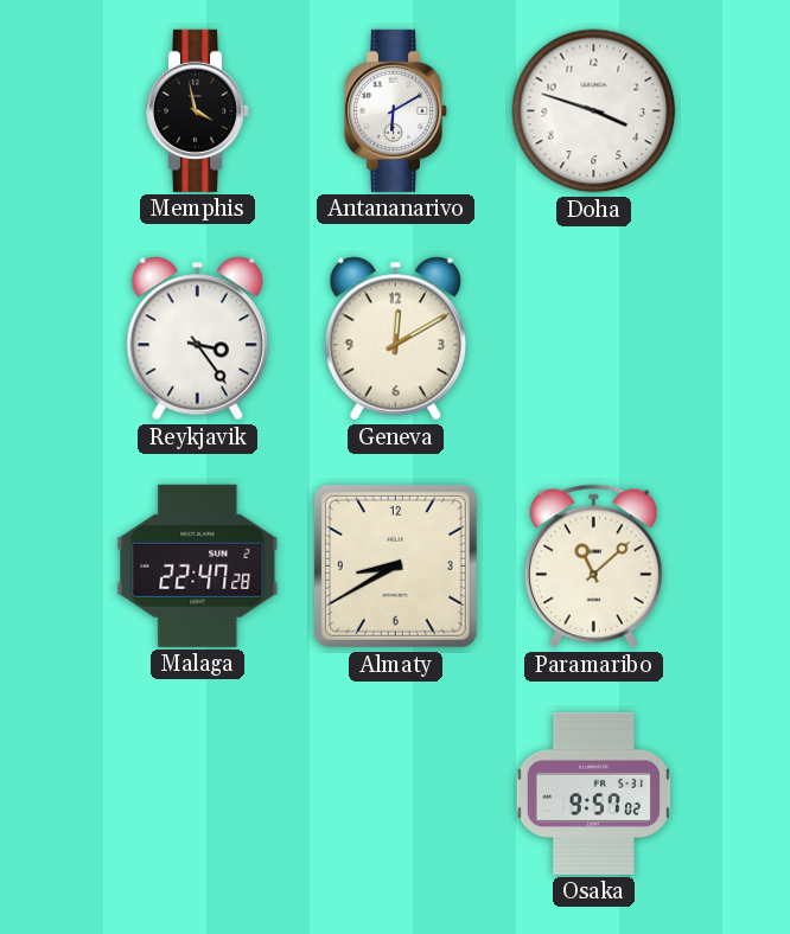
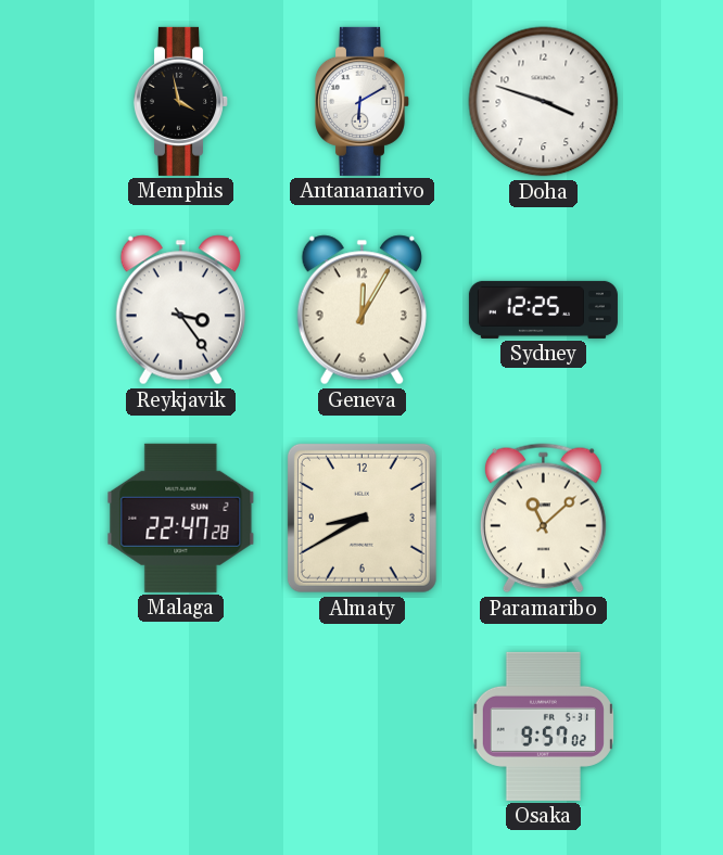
Geneva: 12:10 -> 12:05 (361, 310)
Sydney: none -> 12:25 (543, 309)
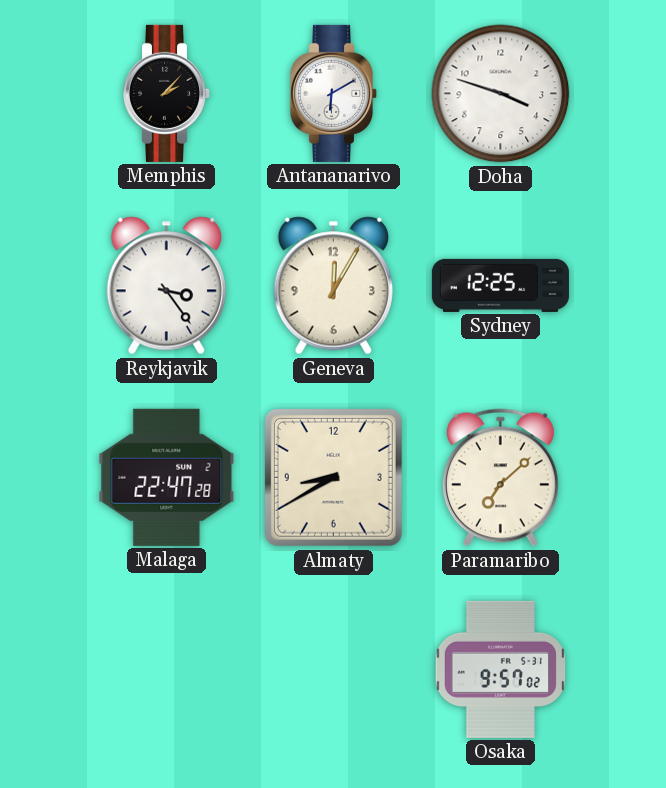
Memphis: 3:58 -> 2:07 (166, 93)
Paramaribo: 11:08 -> 7:08 (500, 478)
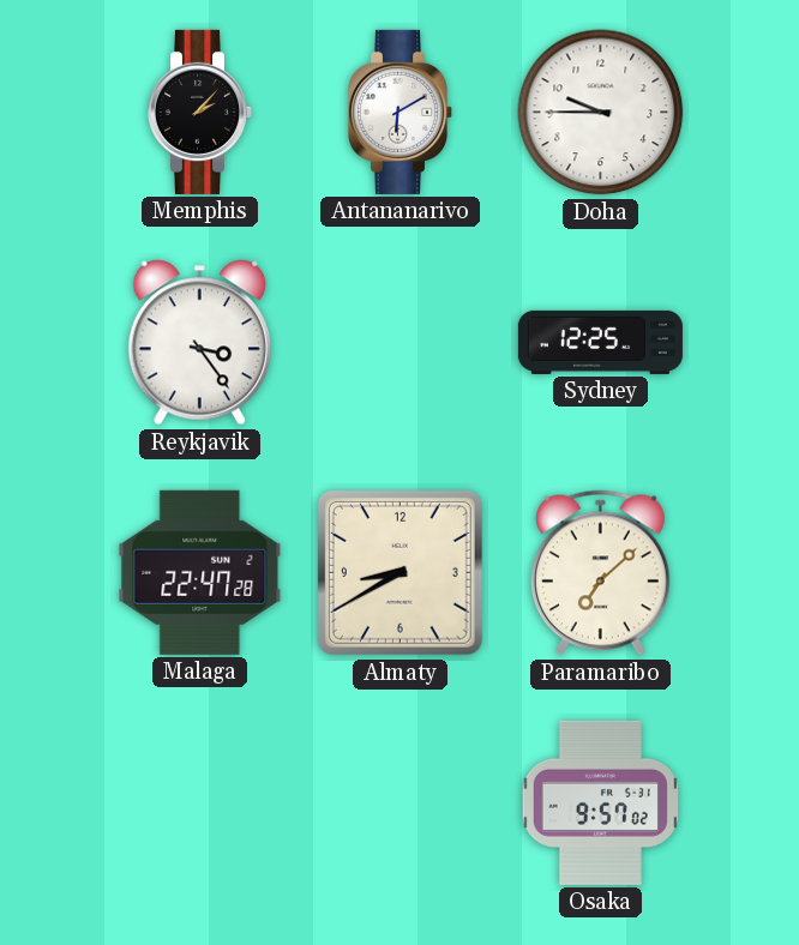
Doha: 3:48 -> 9:45 (601, 113)
Geneva: 12:05 -> none (333, 286)
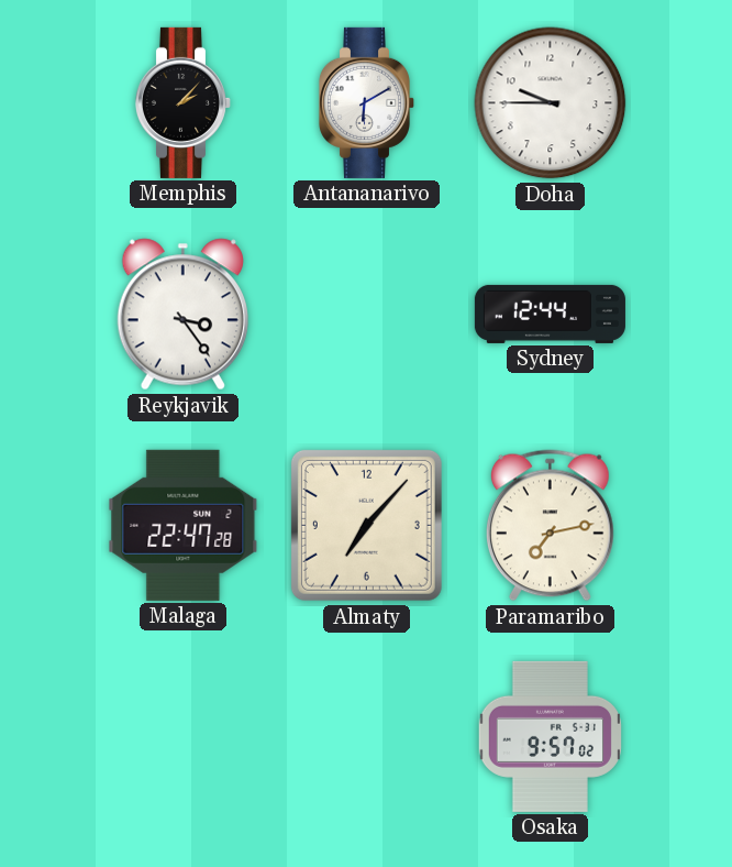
Sydney: 12:25 -> 12:44 (550, 314)
Almaty: 8:40 -> 7:07 (366, 525)
Paramaribo: 7:08 -> 7:13 (550, 526)
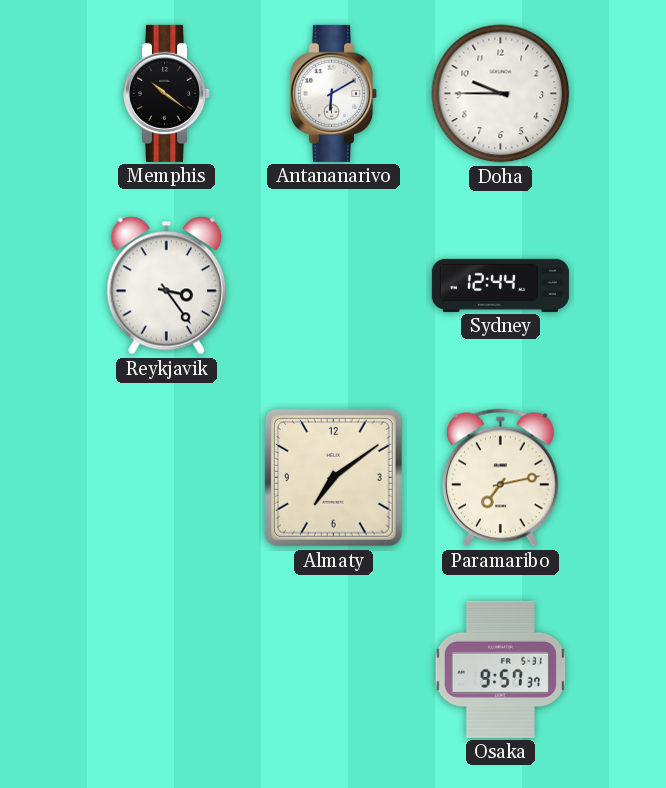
Memphis: 2:07 -> 10:21 (166, 93)
Malaga: 22:47 -> none (184, 525)
Almaty: 7:07 -> 7:09 (333, 477)
Osaka: 9:57:02 -> 9:57:37 (500, 669)
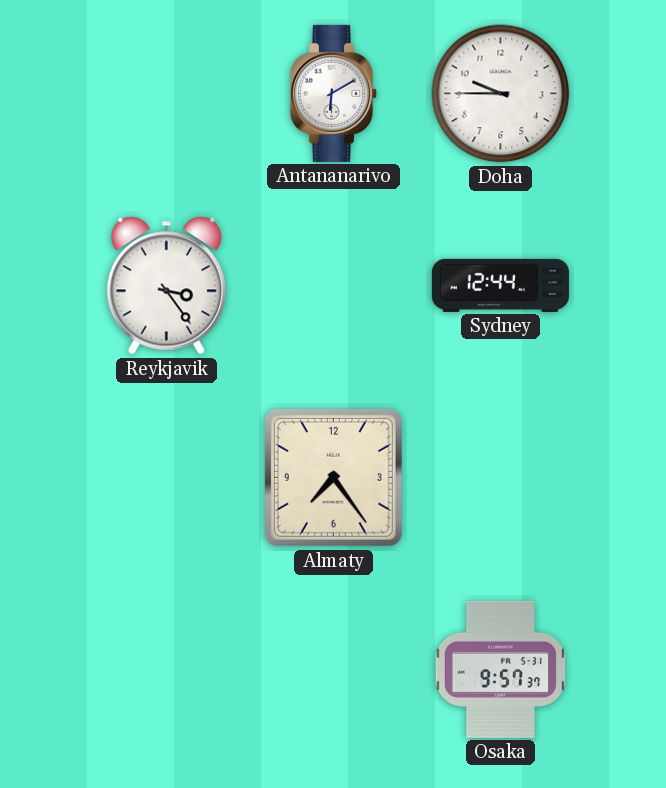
Memphis: 10:21 -> none (166, 93)
Almaty: 7:09 -> 7:24 (333, 477)
Paramaribo: 7:13 -> none (500, 478)
